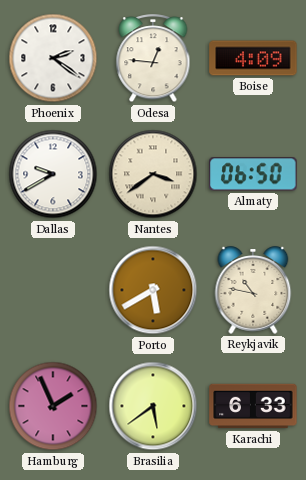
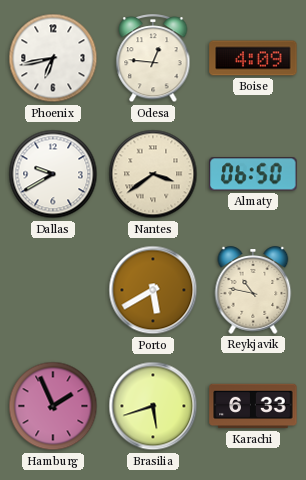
Phoenix: 2:21 -> 6:43 (53, 58)
Brasilia: 5:39 -> 5:42 (153, 406)
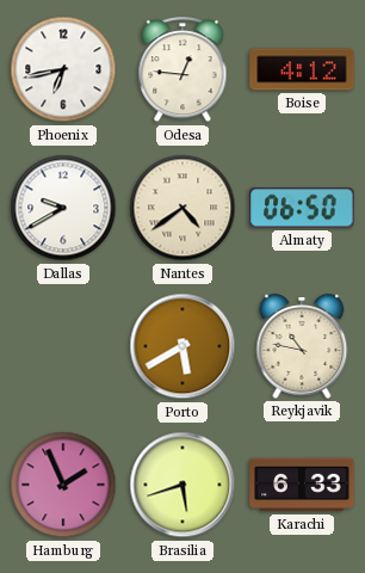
Boise: 4:09 -> 4:12 (302, 69)
Nantes: 3:39 -> 4:39 (182, 208)
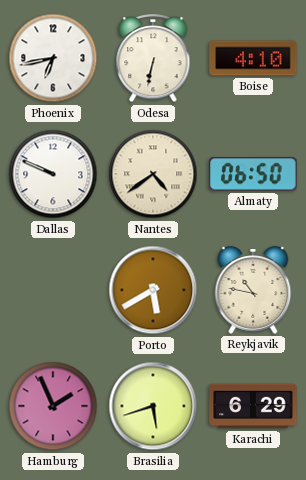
Odesa: 12:46 -> 6:32 (153, 59)
Boise: 4:12 -> 4:10 (253, 58)
Dallas: 9:40 -> 9:49 (53, 174)
Karachi: 6:33 -> 6:29 (253, 406)
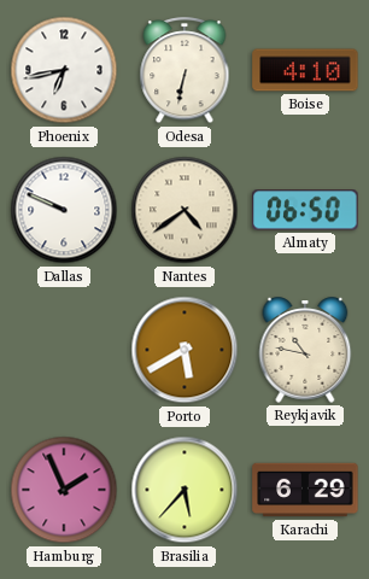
Brasilia: 5:42 -> 5:37 (184, 490)
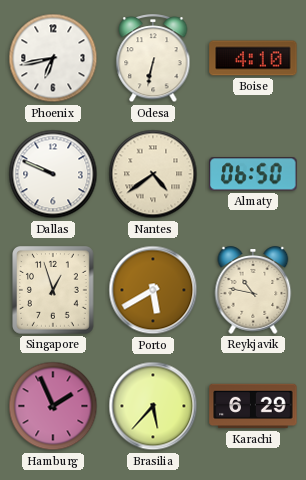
Singapore: none -> 12:57 (54, 291)
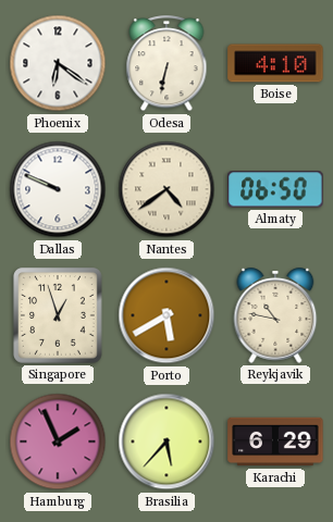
Phoenix: 6:43 -> 6:21 (58, 63)
